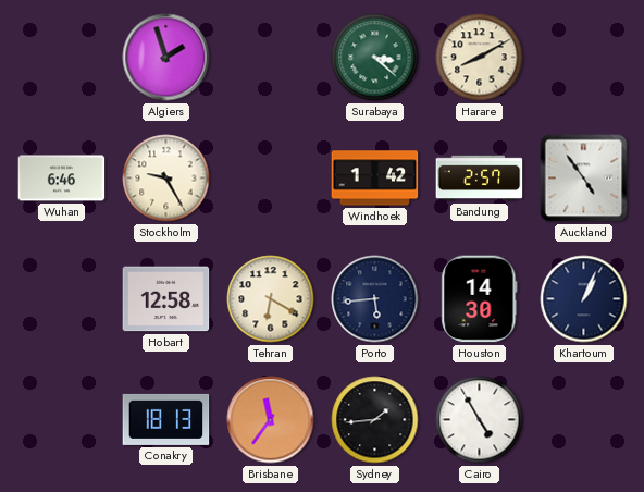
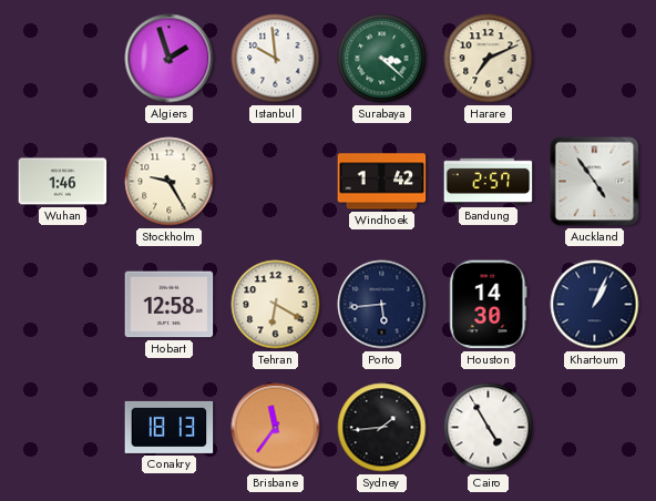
Istanbul: none -> 9:59 (276, 59)
Harare: 8:10 -> 7:11 (489, 59)
Wuhan: 6:46 -> 1:46 (63, 182)
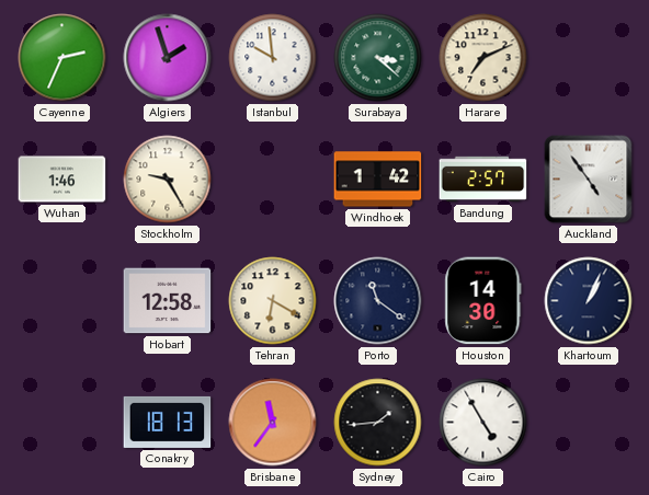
Cayenne: none -> 2:34 (62, 58)
Porto: 5:44 -> 11:21 (378, 301)
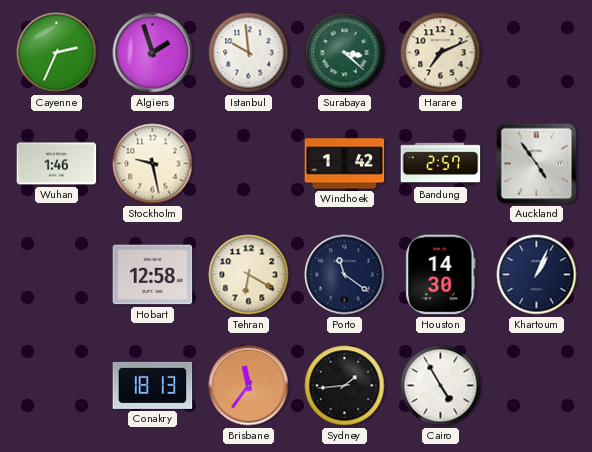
Stockholm: 9:25 -> 9:28 (153, 164)
